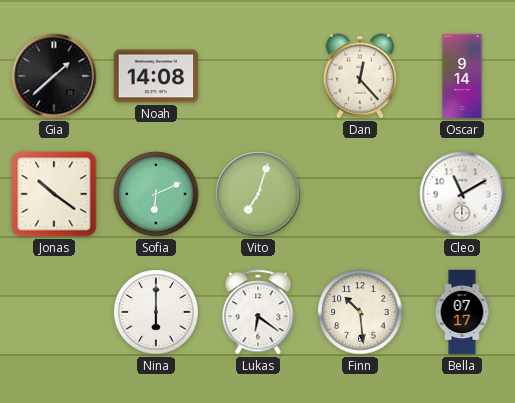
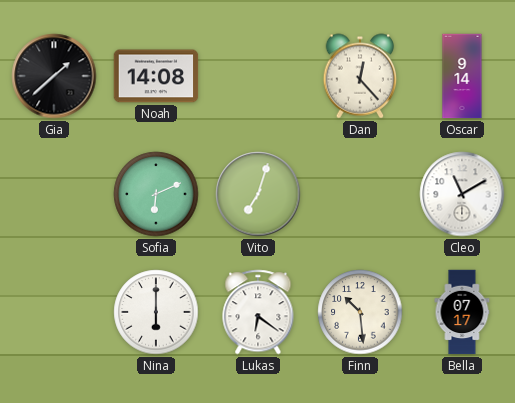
Jonas: 10:21 -> none (54, 194)
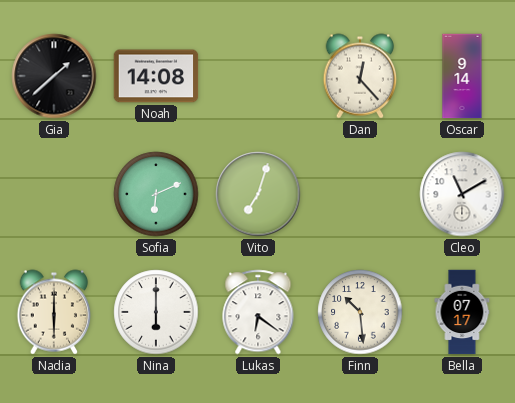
Nadia: none -> 6:00 (54, 312)
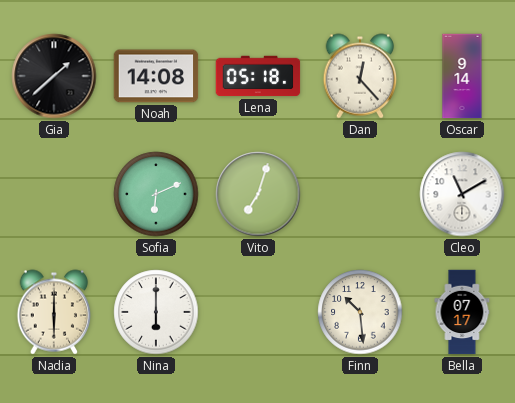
Lena: none -> 05:18 (258, 76)
Lukas: 6:21 -> none (258, 312)
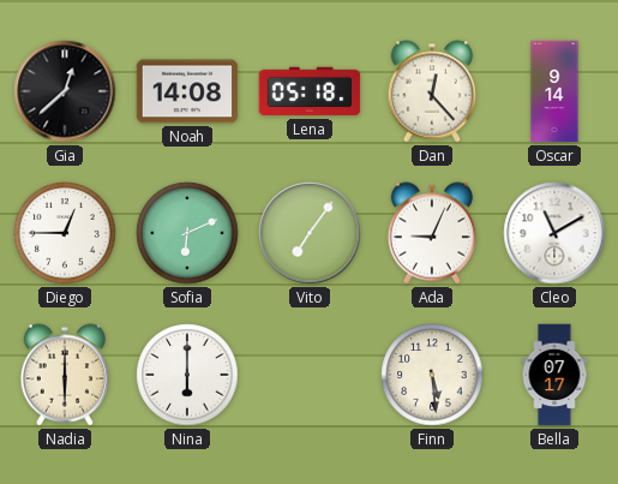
Gia: 1:38 -> 12:38 (65, 91)
Diego: none -> 12:45 (65, 233)
Vito: 7:03 -> 7:06 (310, 233)
Ada: none -> 9:04 (432, 233)
Finn: 10:29 -> 5:29 (432, 375)
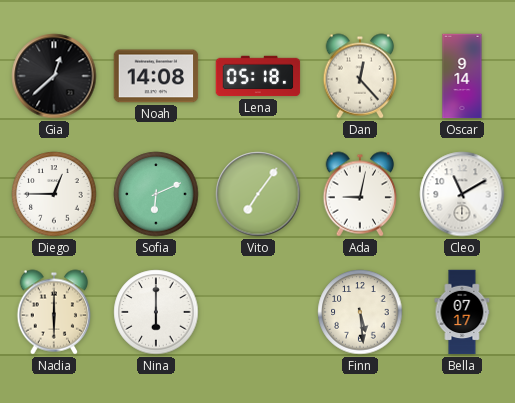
Ada: 9:04 -> 9:02 (360, 194)
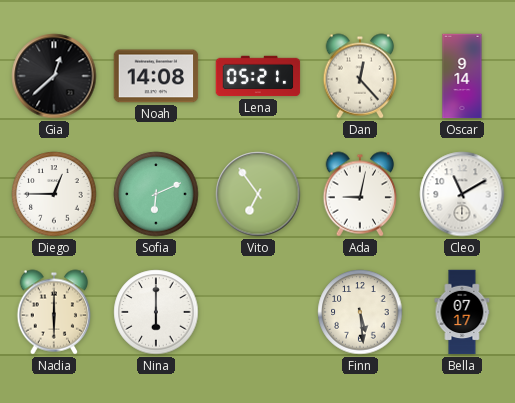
Lena: 05:18 -> 05:21 (258, 76)
Vito: 7:06 -> 6:54 (258, 194)
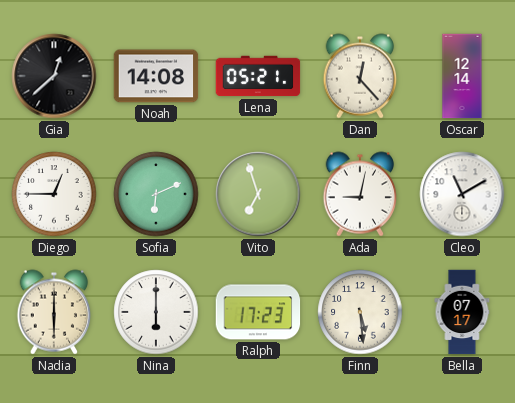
Oscar: 9:14 -> 12:14 (462, 76)
Vito: 6:54 -> 6:57 (258, 194)
Ralph: none -> 17:23 (258, 312)
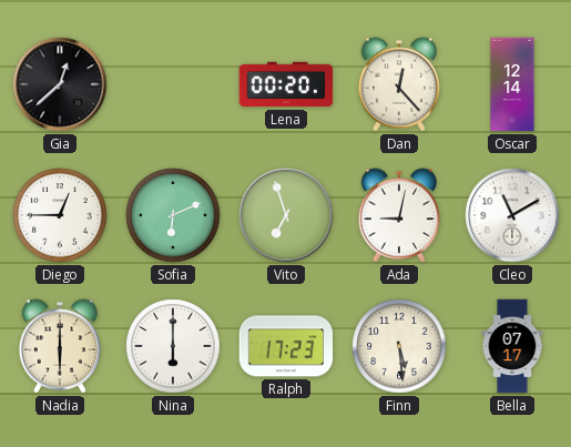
Noah: 14:08 -> none (156, 76)
Lena: 05:21 -> 00:20 (286, 84)
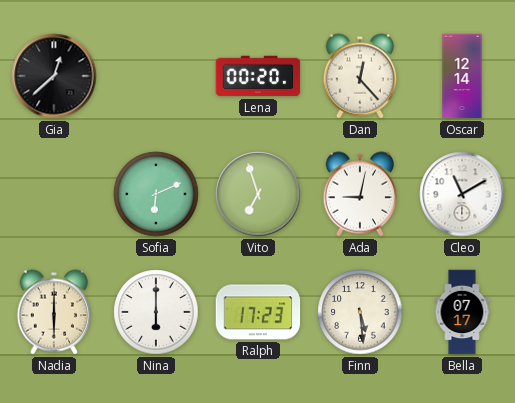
Diego: 12:45 -> none (60, 215)
